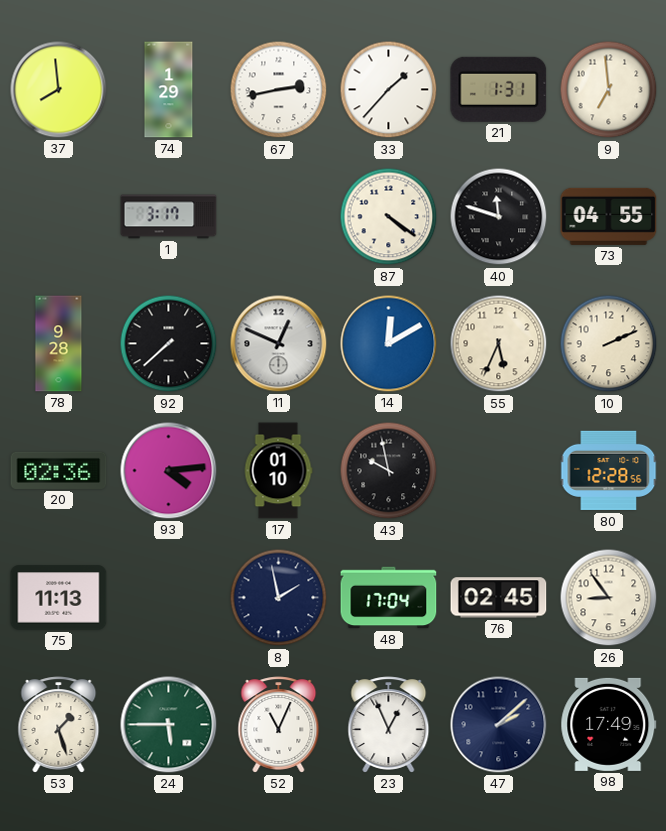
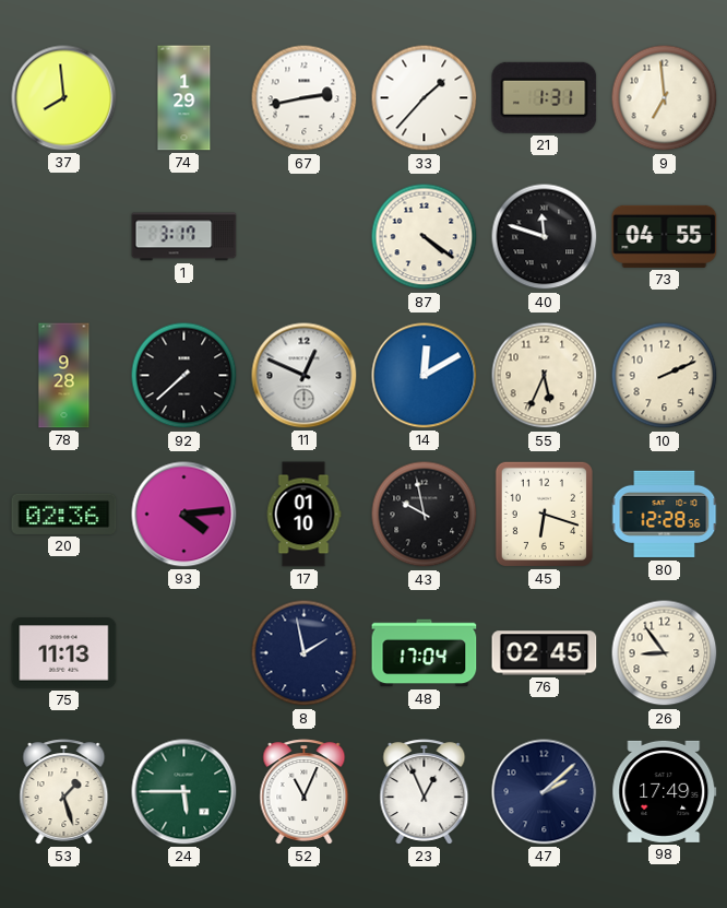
45: none -> 6:18 (544, 514)
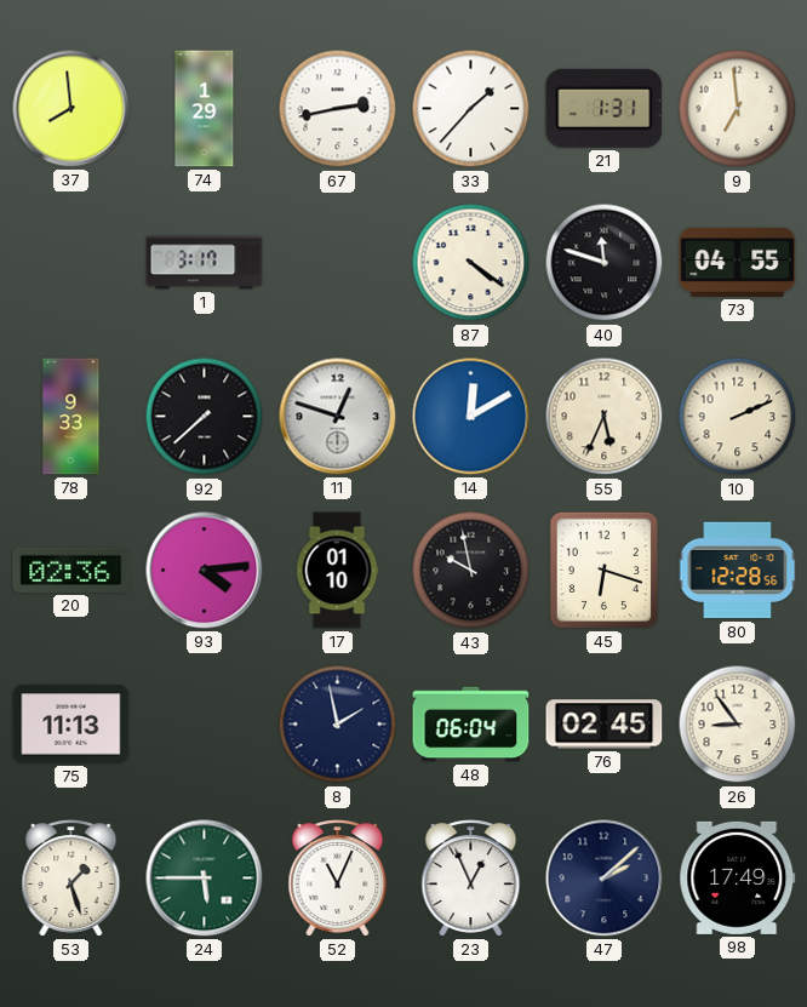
78: 9:28 -> 9:33 (71, 417)
11: 12:49 -> 12:48 (338, 417)
48: 17:04 -> 06:04 (471, 725)
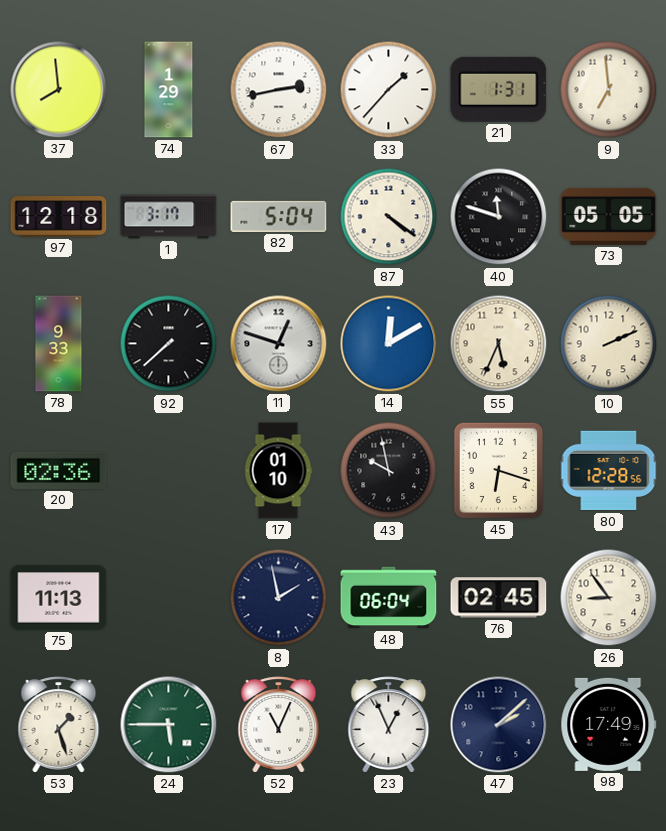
97: none -> 12:18 (59, 217)
82: none -> 5:04 (279, 216)
73: 04:55 -> 05:05 (609, 216)
93: 4:14 -> none (205, 571)
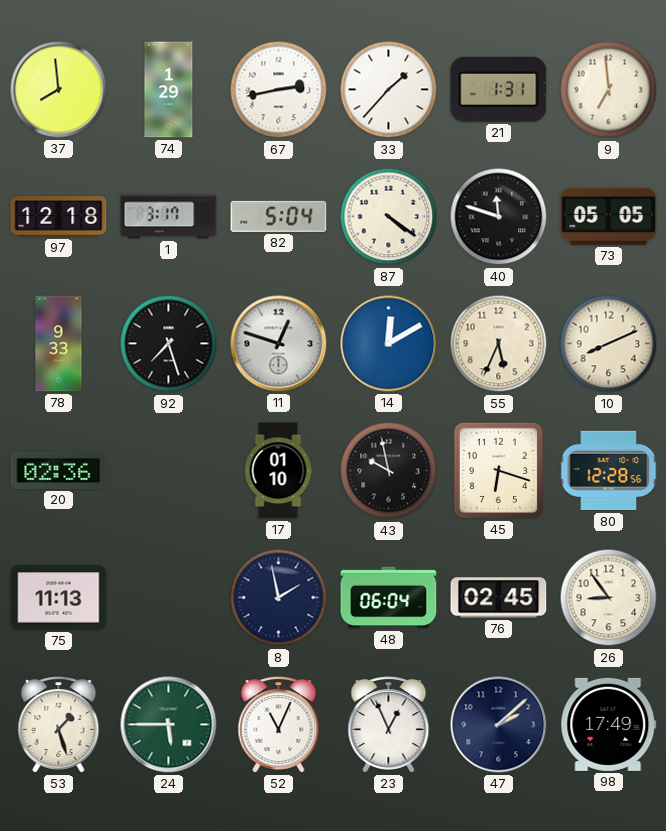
92: 7:38 -> 7:27 (169, 344)
10: 2:11 -> 8:11 (609, 344)
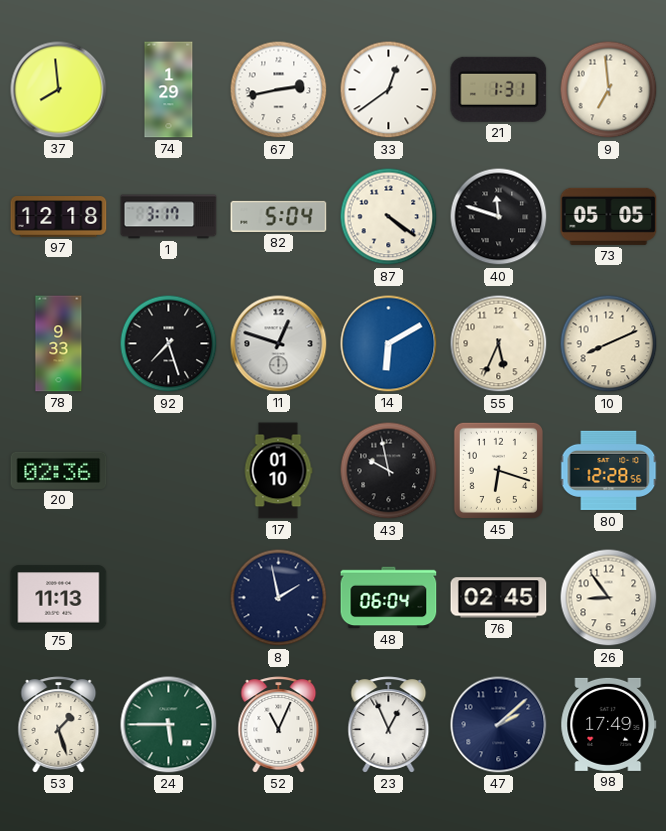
33: 1:37 -> 12:39 (389, 90)
14: 12:10 -> 6:10 (389, 344)
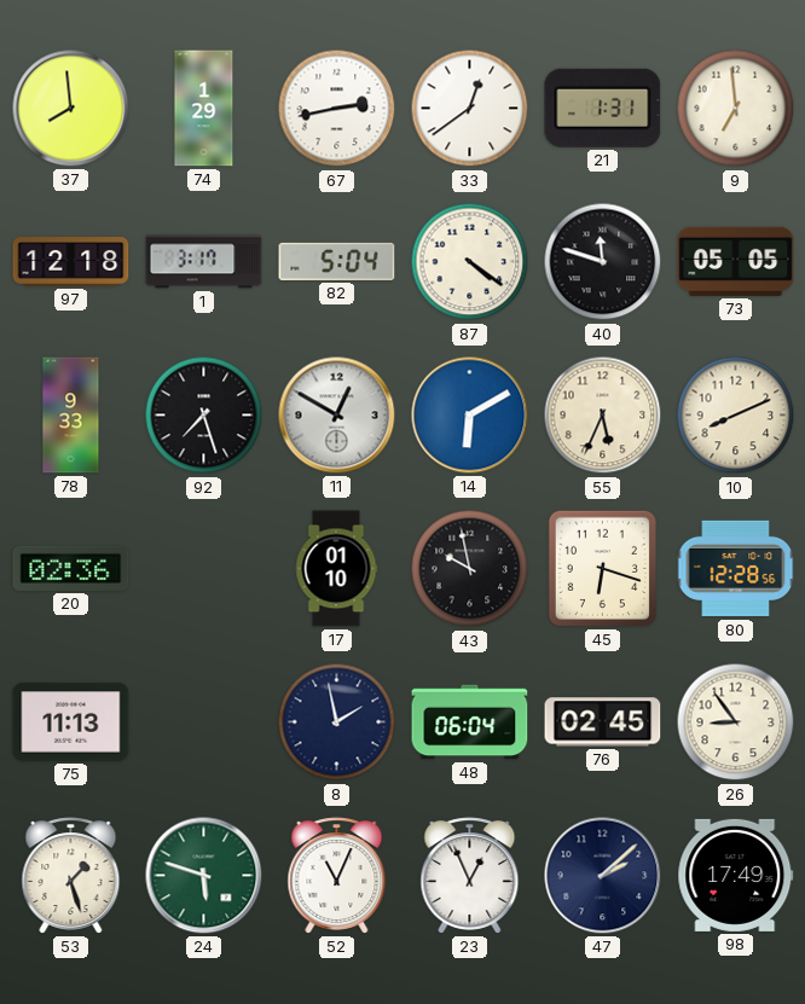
11: 12:48 -> 12:50 (337, 416)
24: 5:45 -> 5:48 (204, 876)
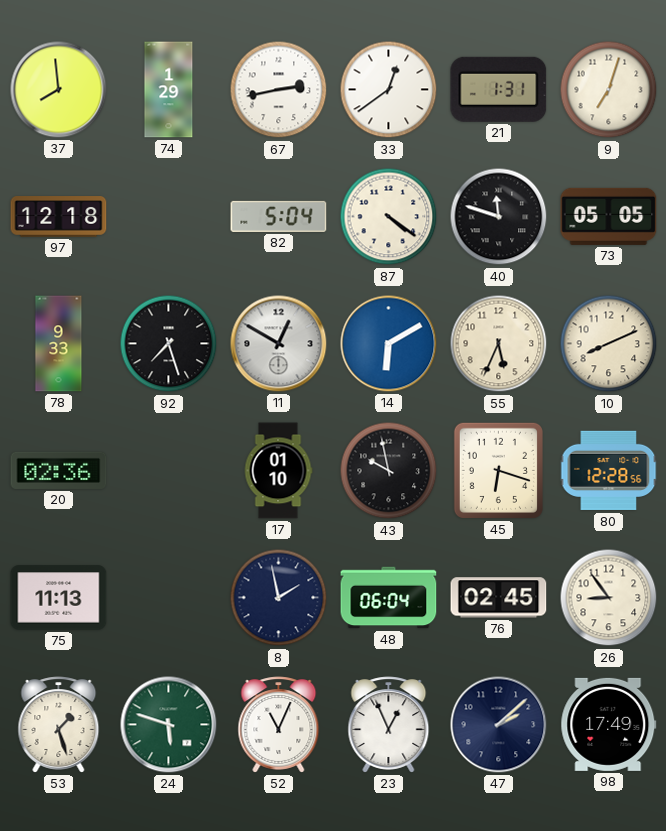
9: 6:59 -> 7:03 (609, 90)
1: 3:17 -> none (204, 262)
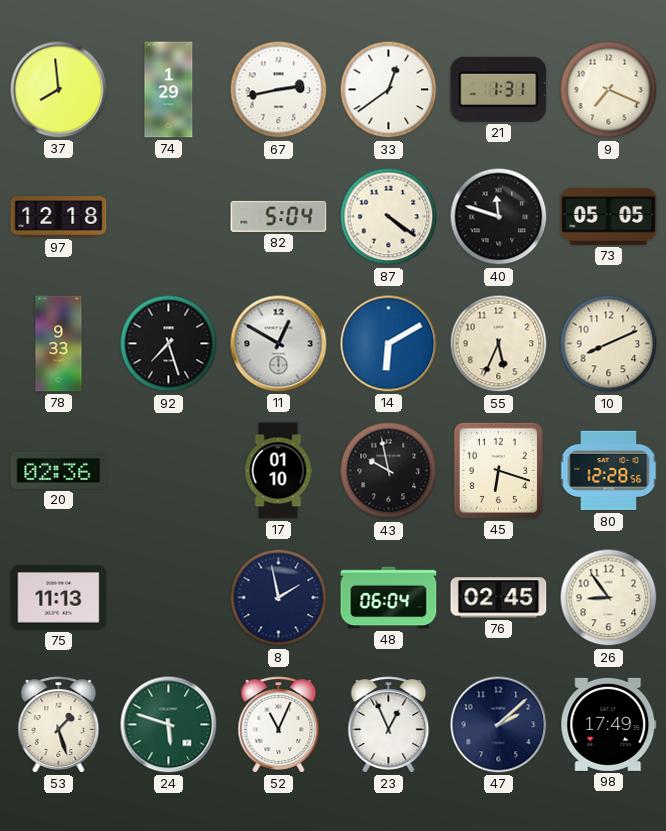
9: 7:03 -> 7:19 (609, 90)
